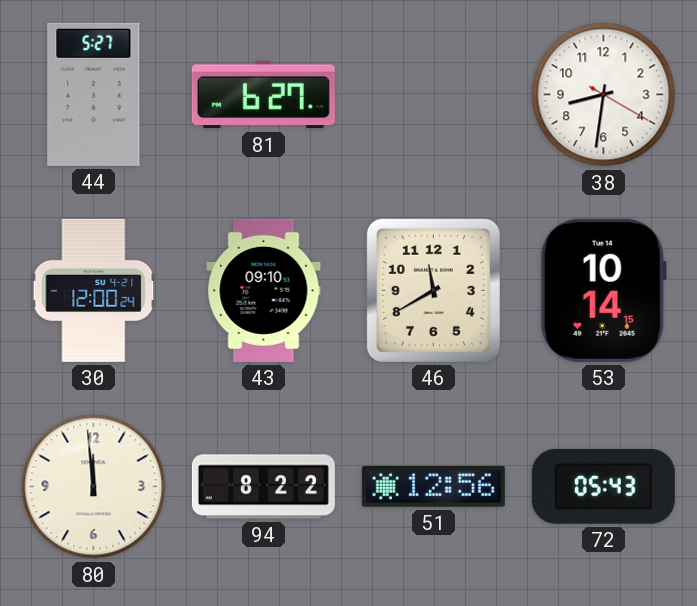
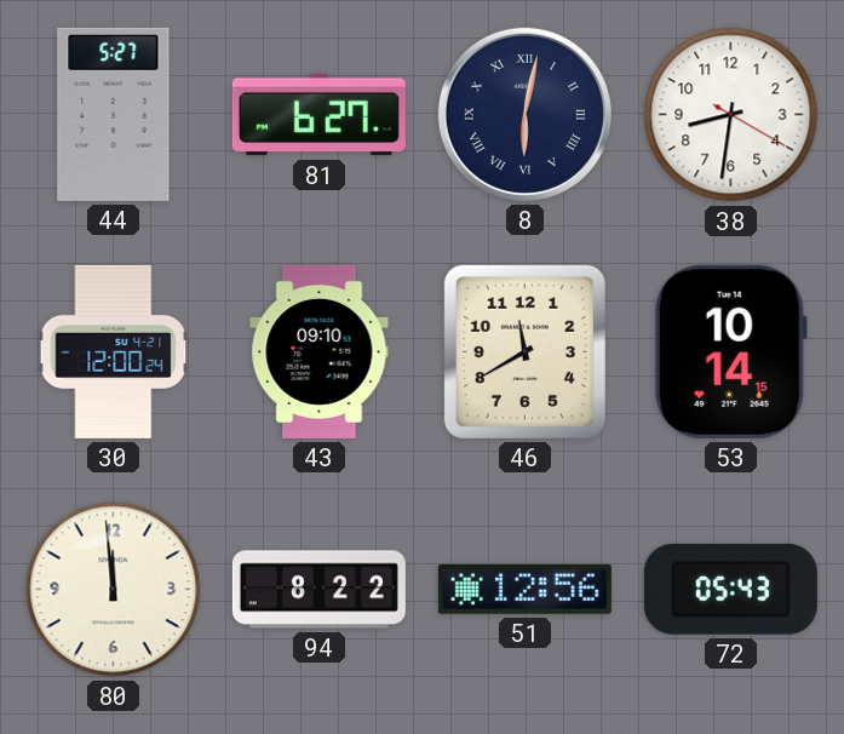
8: none -> 6:02 (524, 114)
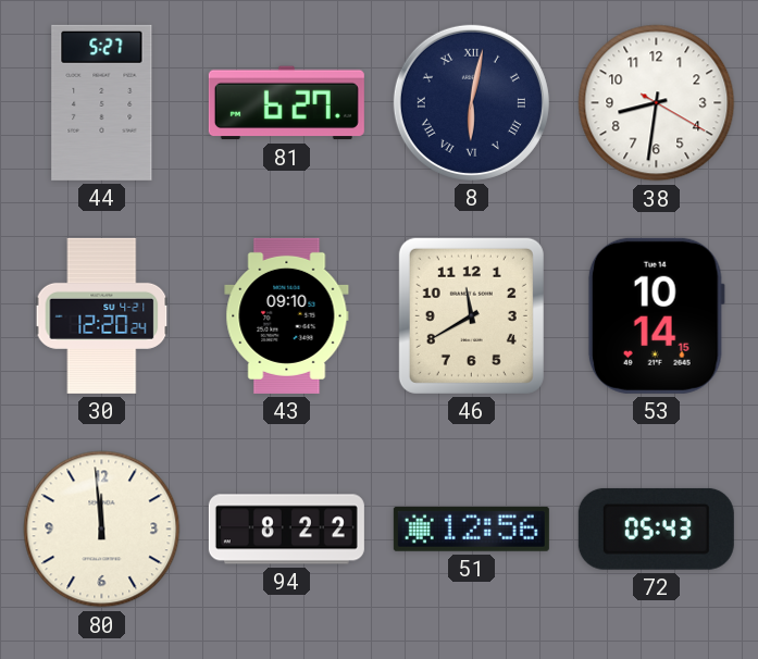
30: 12:00 -> 12:20 (102, 315)
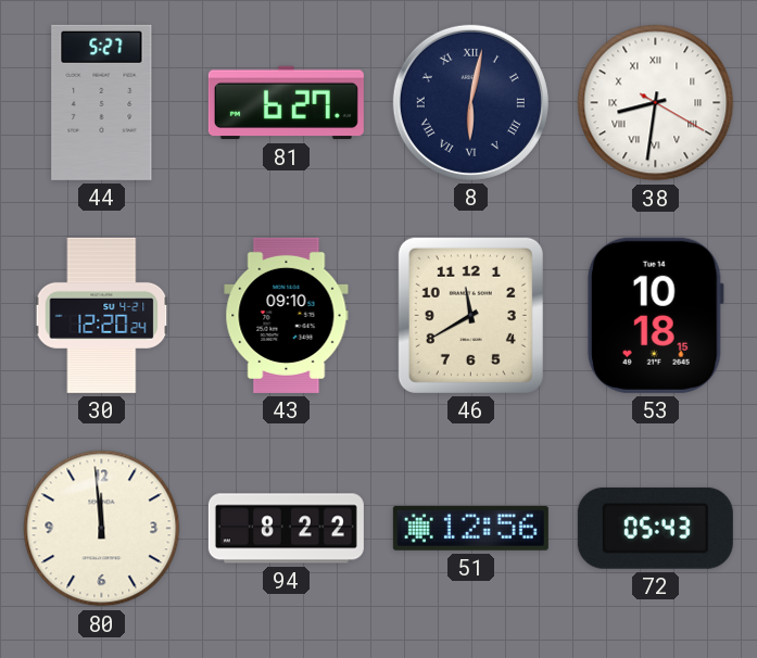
38 numerals: Arabic -> Roman (656, 103)
53: 10:14 -> 10:18 (655, 315)
